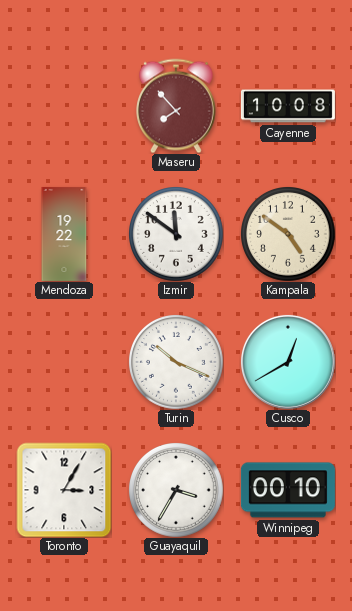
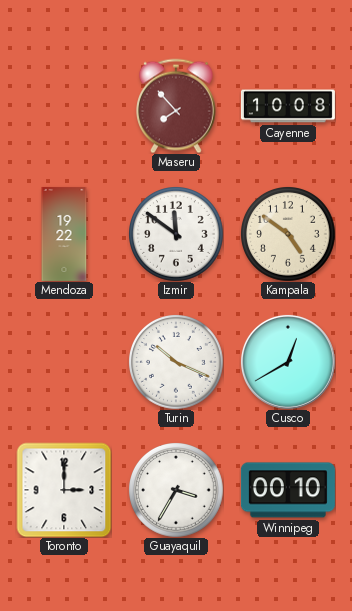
Toronto: 3:05 -> 3:00 (64, 490)
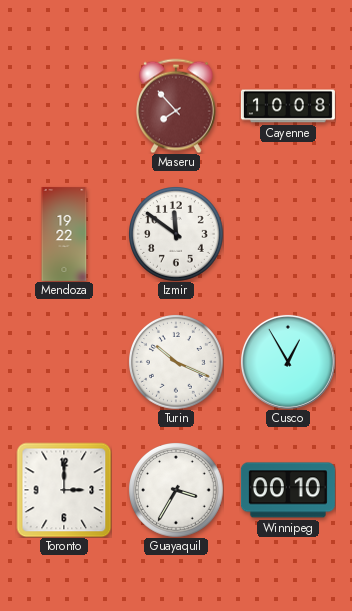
Kampala: 4:51 -> none (288, 234)
Cusco: 12:40 -> 12:55 (288, 362)
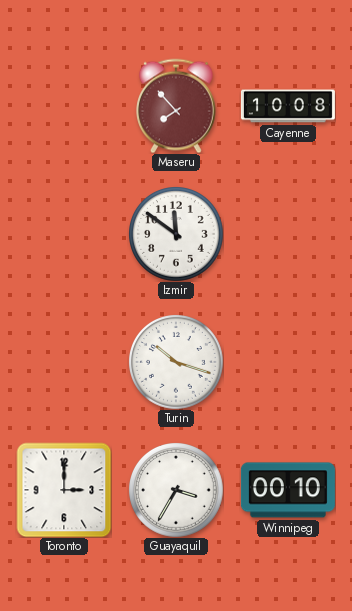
Mendoza: 19:22 -> none (64, 234)
Turin: 10:19 -> 10:18 (176, 362)
Cusco: 12:55 -> none (288, 362)
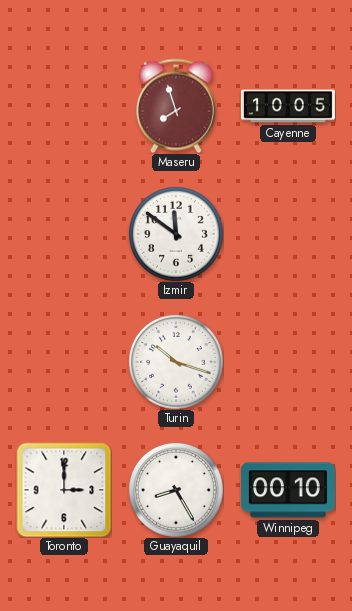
Maseru: 7:53 -> 7:57 (177, 106)
Cayenne: 10:08 -> 10:05 (288, 106)
Guayaquil: 3:35 -> 8:25 (176, 490)
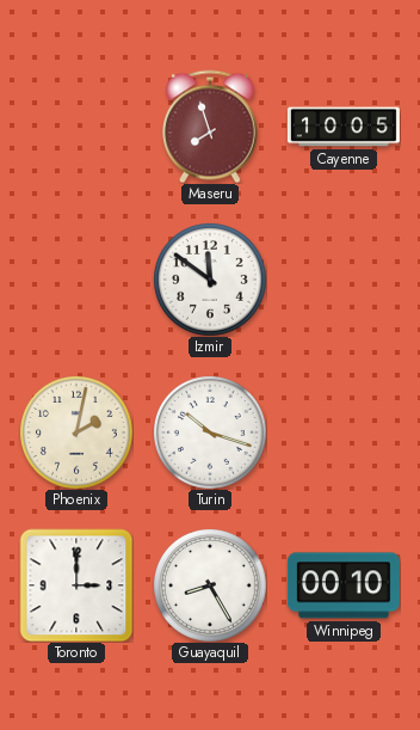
Phoenix: none -> 2:02 (76, 433)
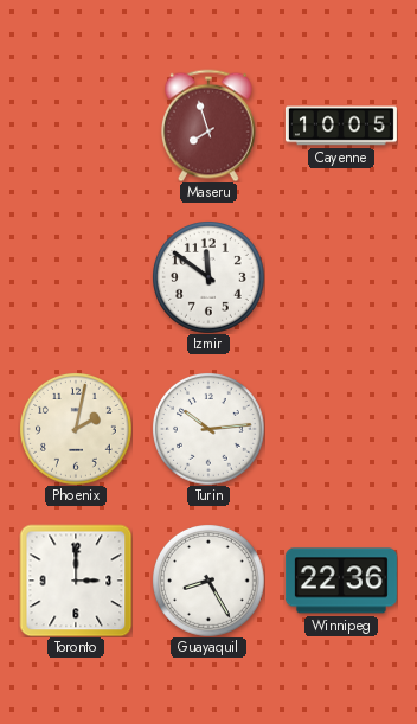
Turin: 10:18 -> 10:14 (208, 429)
Winnipeg: 00:10 -> 22:36 (341, 581)
